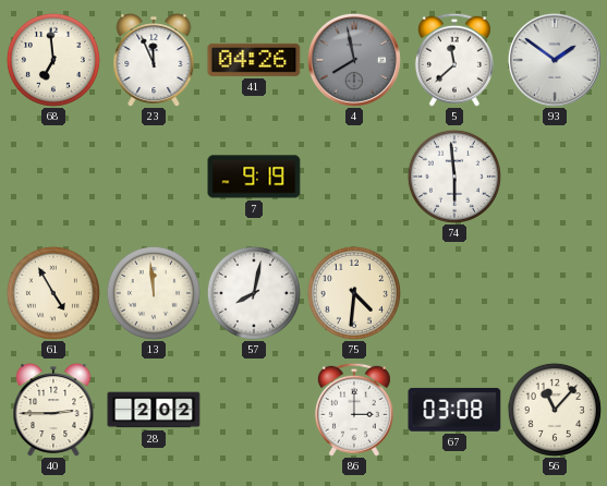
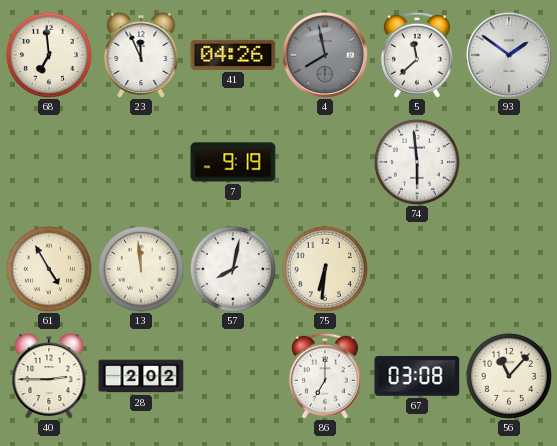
75: 4:31 -> 6:31 (325, 269)
86: 3:00 -> 7:00 (325, 376)
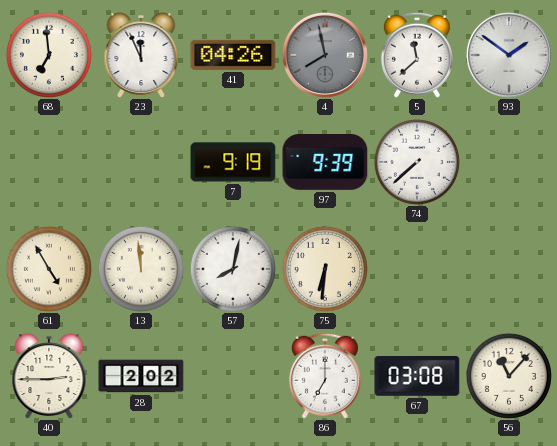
97: none -> 9:39 (325, 163)
74: 5:59 -> 7:38 (417, 162)
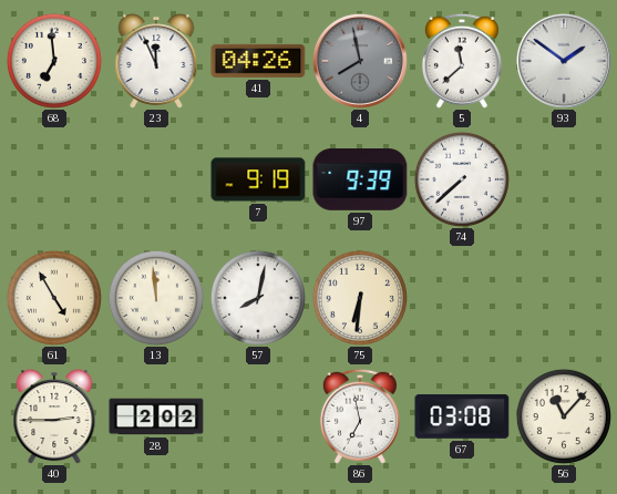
86: 7:00 -> 6:58 (360, 416)
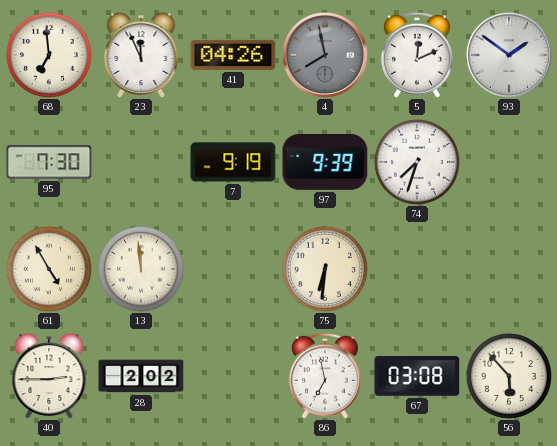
5: 11:38 -> 12:11 (417, 55)
95: none -> 7:30 (49, 162)
74: 7:38 -> 7:33 (417, 162)
57: 8:02 -> none (258, 298)
56: 11:07 -> 5:53 (509, 376)
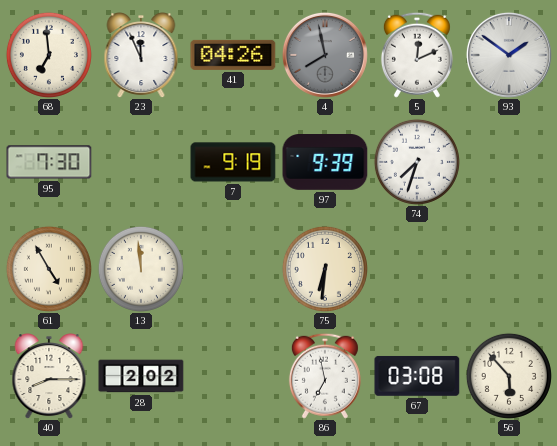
40: 2:45 -> 8:15 (49, 376)
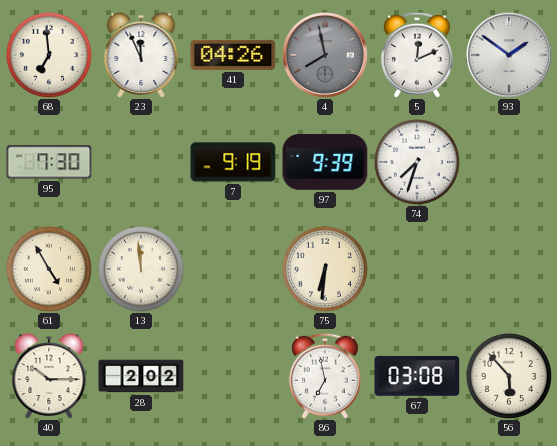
40: 8:15 -> 10:15 (49, 376)
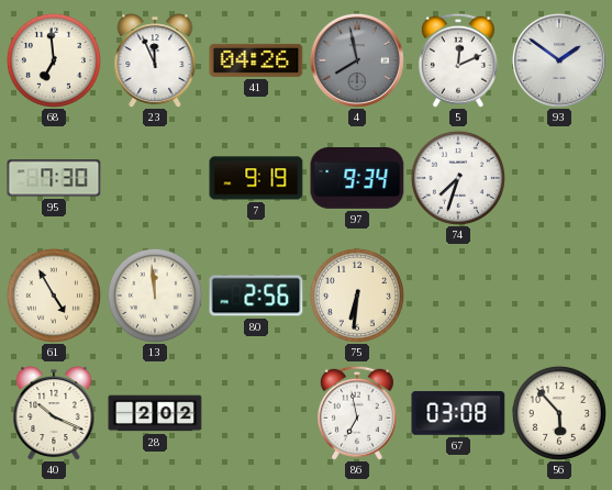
97: 9:39 -> 9:34 (357, 179)
80: none -> 2:56 (256, 296)
40: 10:15 -> 10:19 (54, 413)
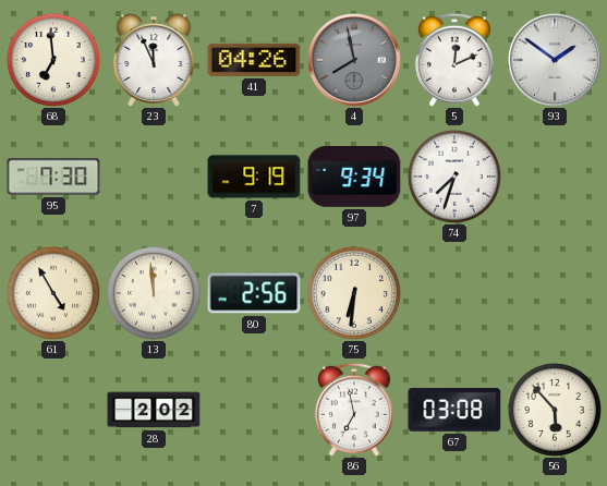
40: 10:19 -> none (54, 413)
